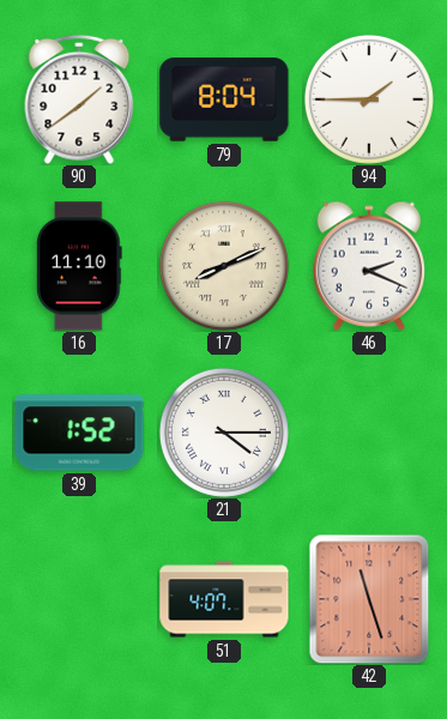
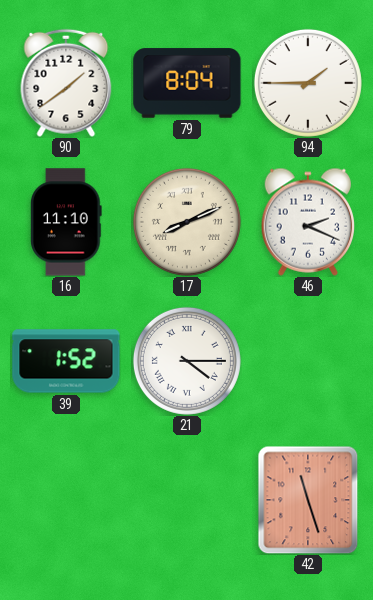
51: 4:07 -> none (224, 599)
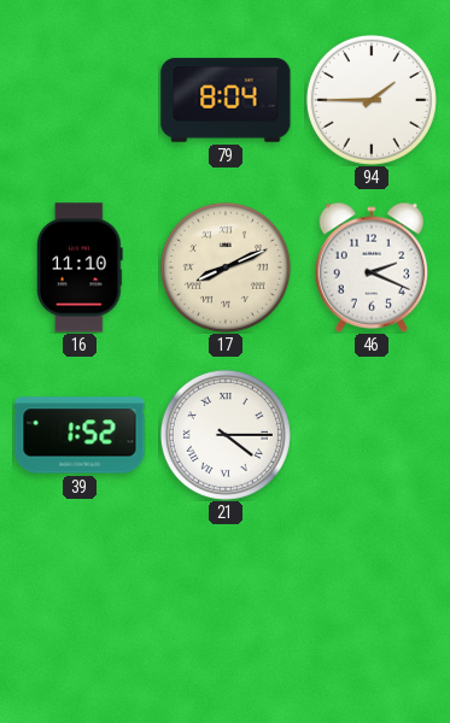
90: 1:39 -> none (66, 83)
42: 11:27 -> none (308, 500)
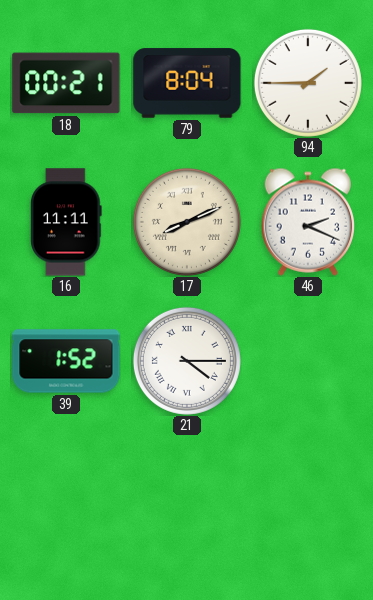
18: none -> 00:21 (66, 83)
16: 11:10 -> 11:11 (67, 222)
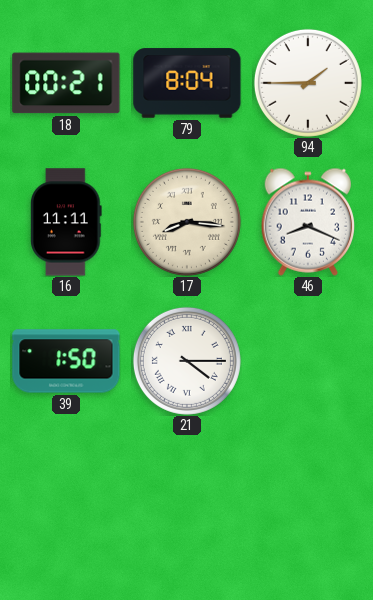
17: 8:11 -> 8:16 (187, 222)
46: 2:19 -> 8:19 (308, 222)
39: 1:52 -> 1:50 (66, 361)
